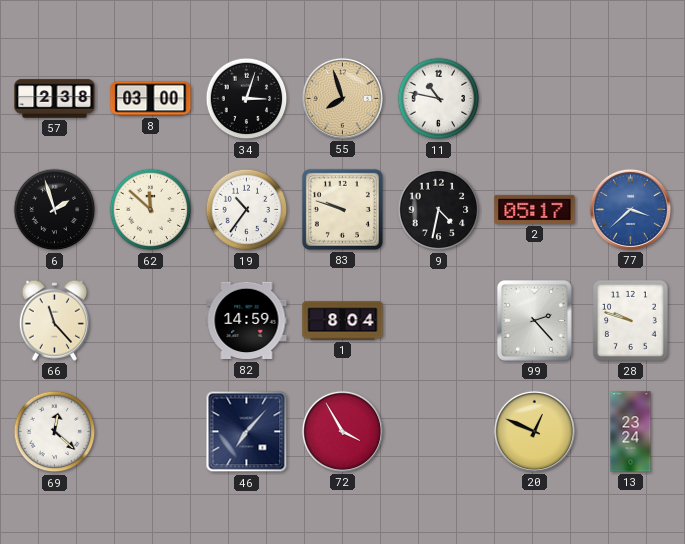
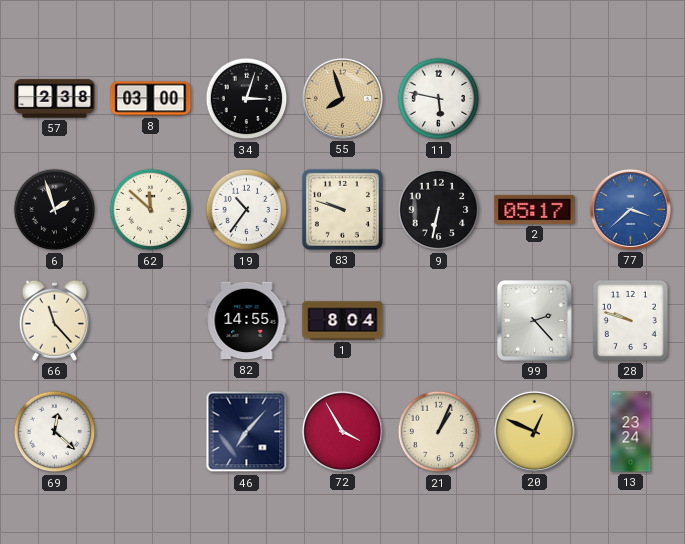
11: 10:47 -> 5:47 (439, 99)
9: 4:32 -> 6:32 (439, 210)
82: 14:59 -> 14:55 (247, 321)
21: none -> 1:04 (439, 432)
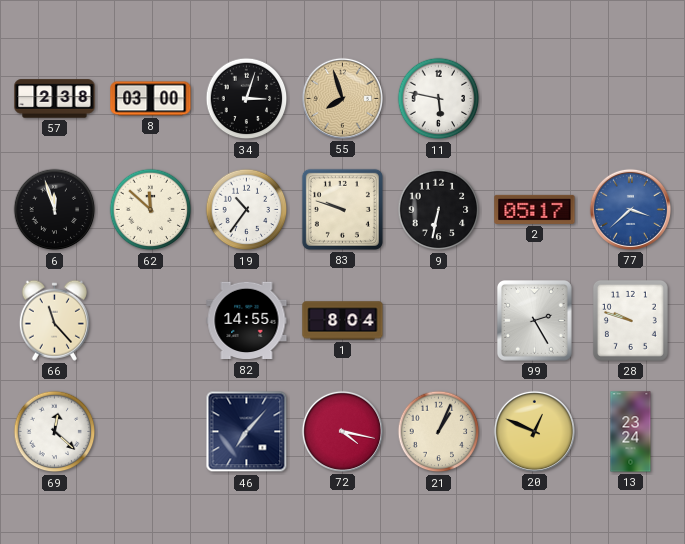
6: 1:57 -> 11:57 (55, 210)
99: 2:23 -> 2:25 (535, 321)
72: 3:55 -> 4:17 (342, 431)
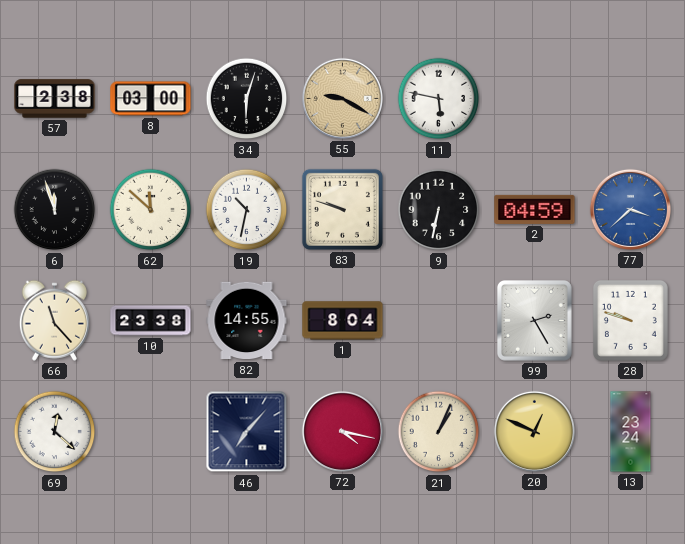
34: 3:03 -> 6:03 (247, 99)
55: 7:57 -> 9:20 (342, 98)
19: 10:36 -> 10:32 (247, 210)
2: 05:17 -> 04:59 (535, 209)
10: none -> 23:38 (151, 321)
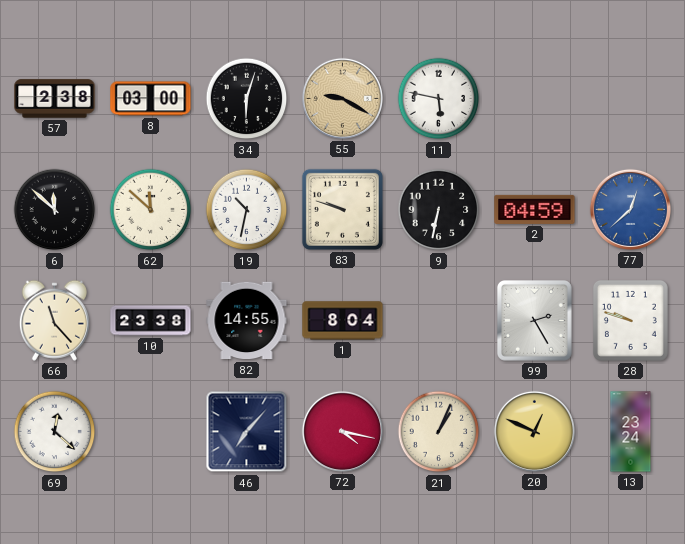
6: 11:57 -> 11:52 (55, 210)
77: 3:38 -> 12:38 (630, 209)
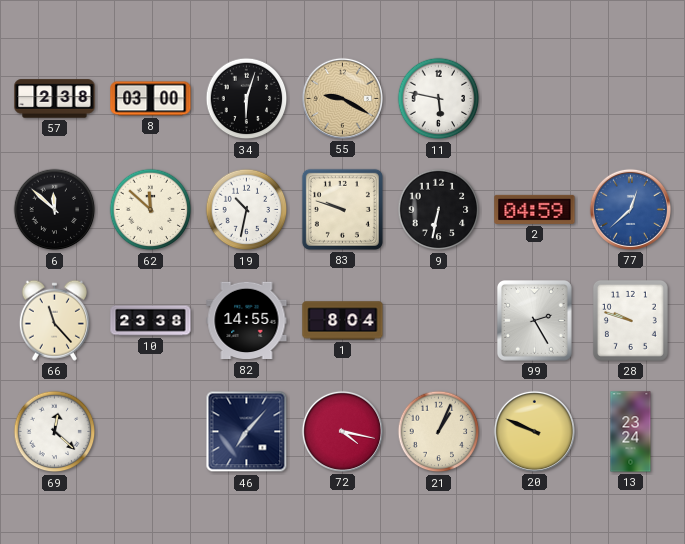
20: 12:49 -> 9:49 (534, 431)
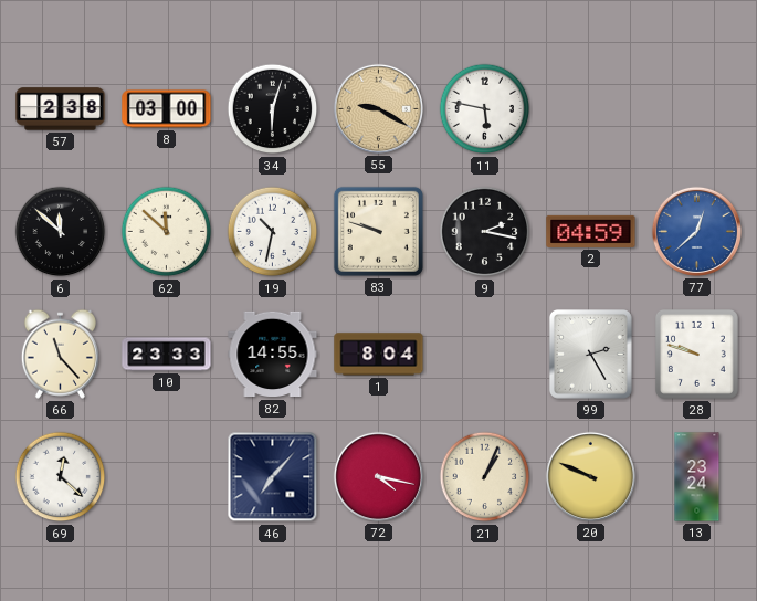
9: 6:32 -> 2:17 (485, 232)
10: 23:38 -> 23:33 (167, 355)
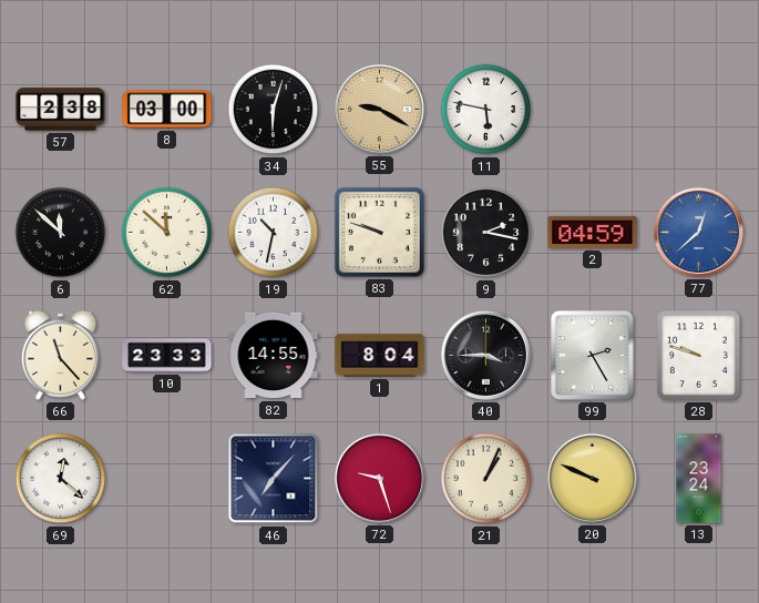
40: none -> 3:45 (485, 355)
72: 4:17 -> 9:27 (379, 478)
